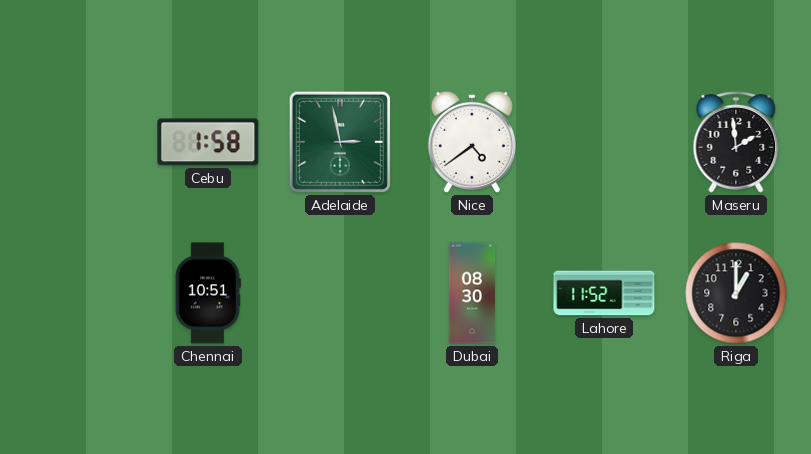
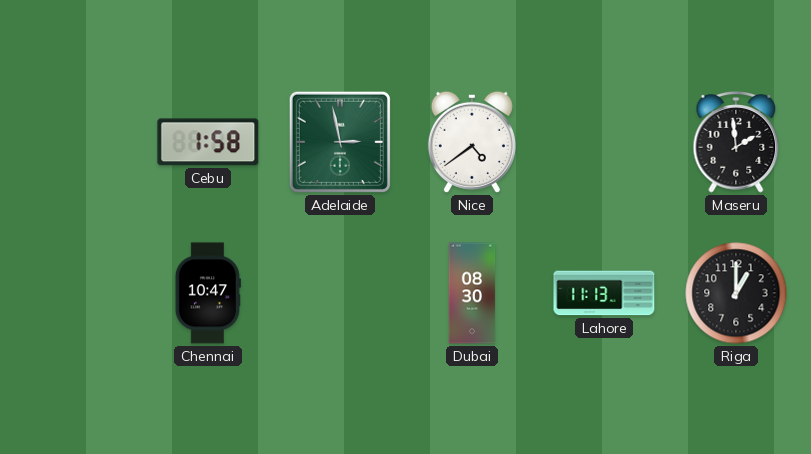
Chennai: 10:51 -> 10:47 (208, 293)
Lahore: 11:52 -> 11:13 (604, 293)
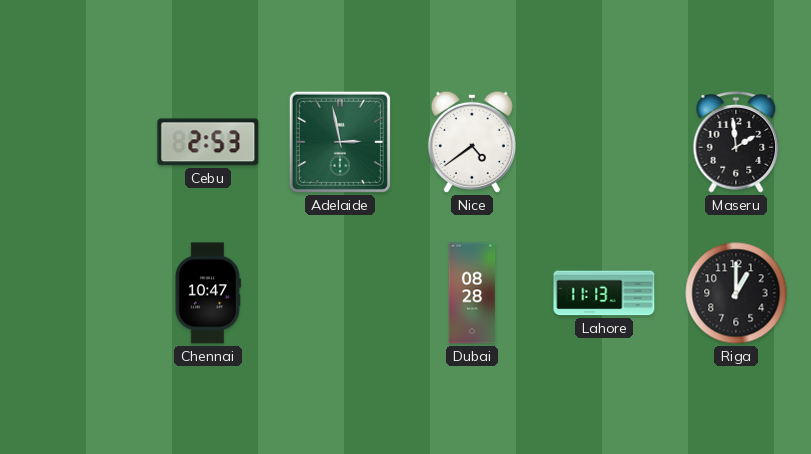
Cebu: 1:58 -> 2:53 (208, 142)
Dubai: 08:30 -> 08:28 (472, 293)
